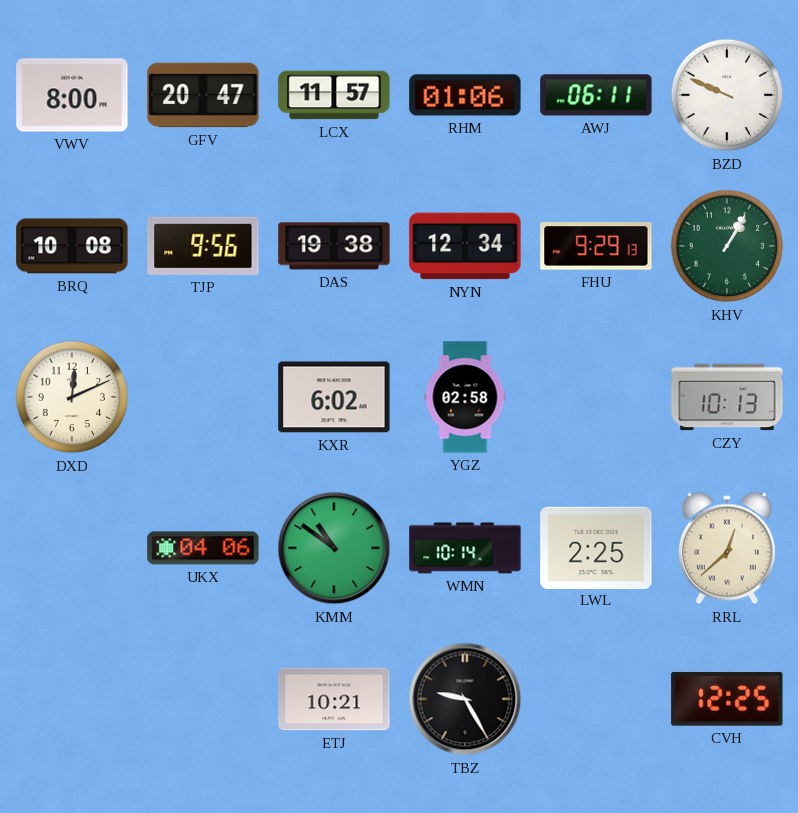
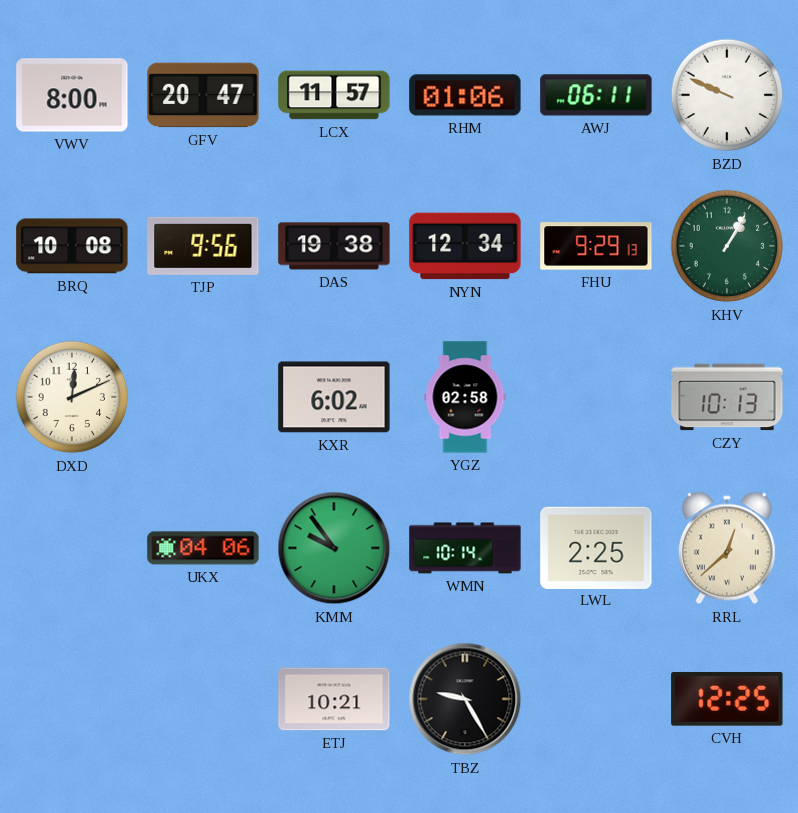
KMM: 10:51 -> 9:54 (334, 548)
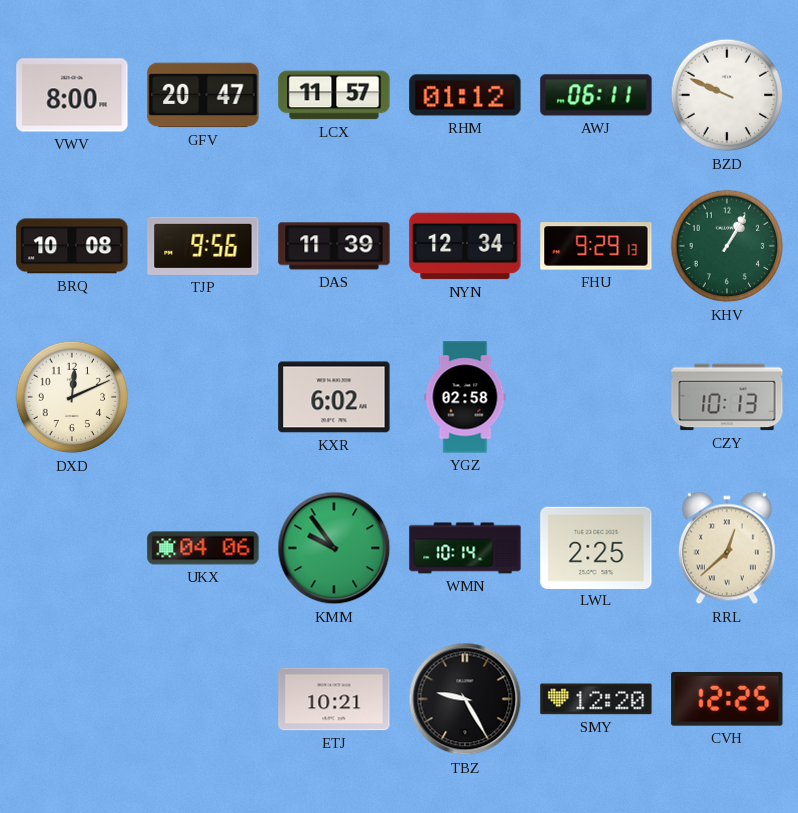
RHM: 01:06 -> 01:12 (465, 95)
DAS: 19:38 -> 11:39 (334, 246)
SMY: none -> 12:20 (596, 699)
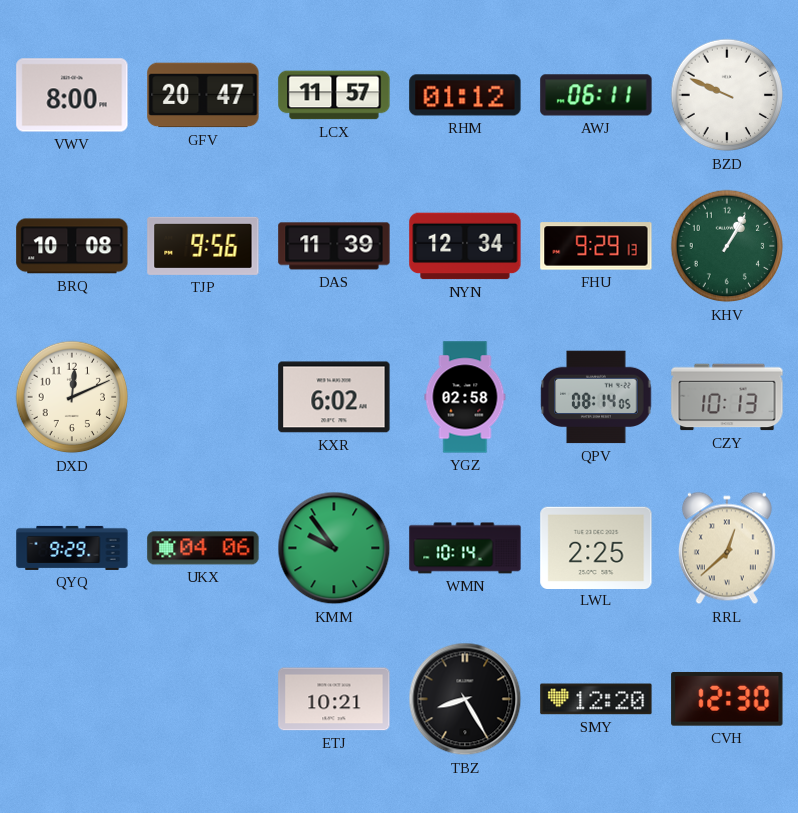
QPV: none -> 08:14 (596, 397)
QYQ: none -> 9:29 (72, 548)
TBZ: 9:25 -> 8:25 (465, 699)
CVH: 12:25 -> 12:30 (727, 699)
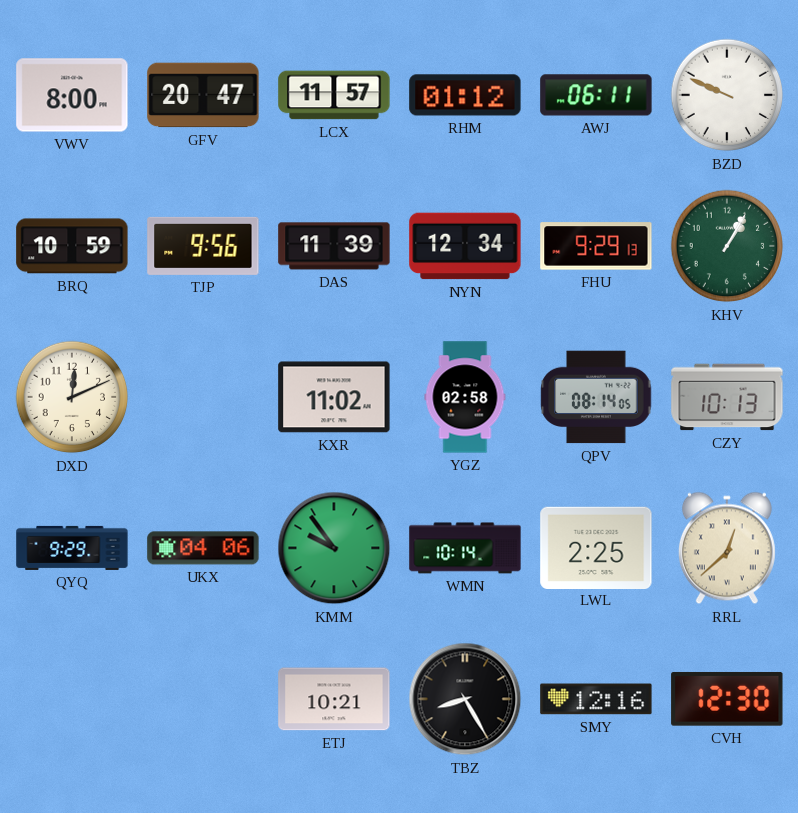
BRQ: 10:08 -> 10:59 (72, 246)
KXR: 6:02 -> 11:02 (334, 397)
SMY: 12:20 -> 12:16 (596, 699)
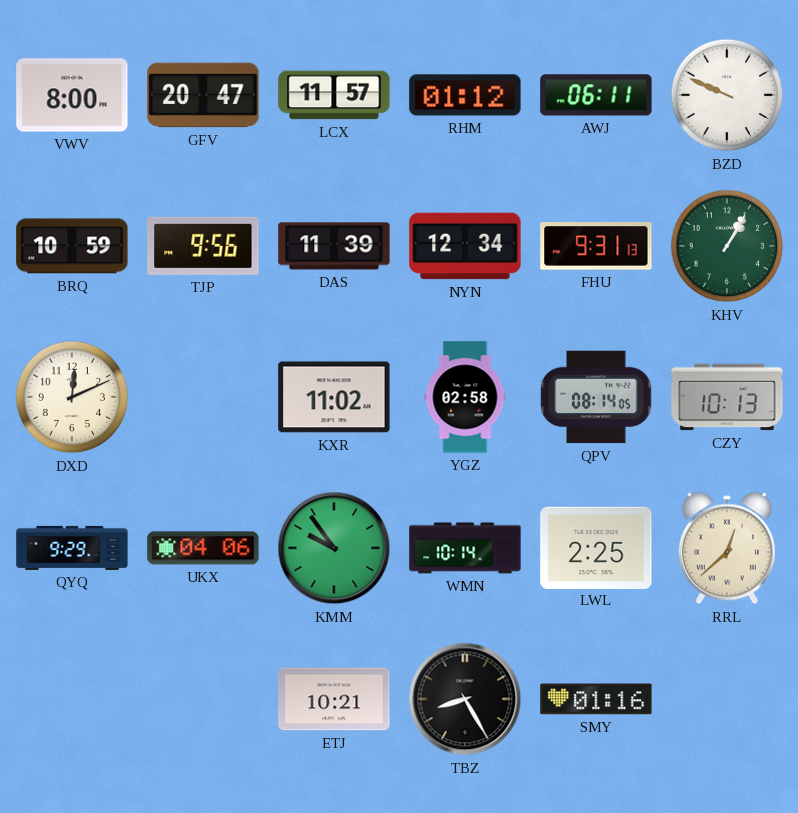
FHU: 9:29 -> 9:31 (596, 246)
SMY: 12:16 -> 01:16 (596, 699)
CVH: 12:30 -> none (727, 699)
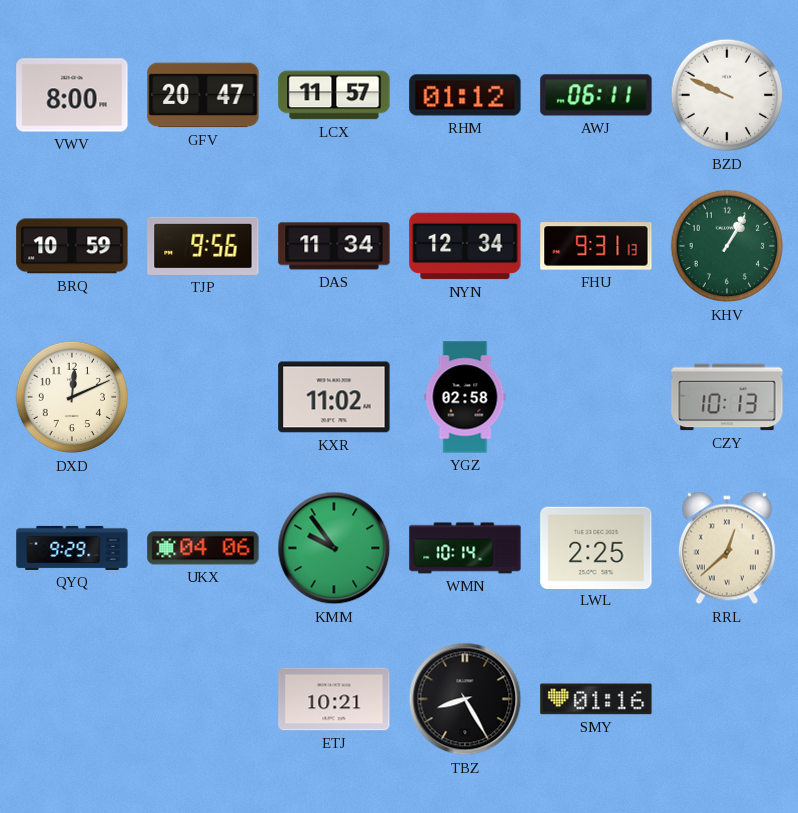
DAS: 11:39 -> 11:34 (334, 246)
QPV: 08:14 -> none (596, 397)
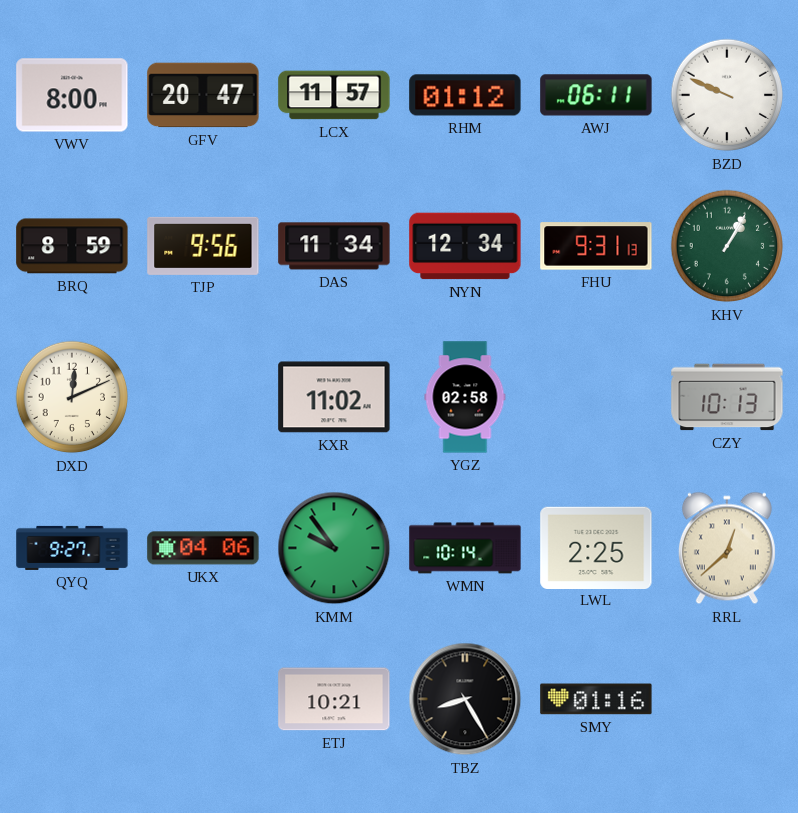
BRQ: 10:59 -> 8:59 (72, 246)
QYQ: 9:29 -> 9:27 (72, 548)
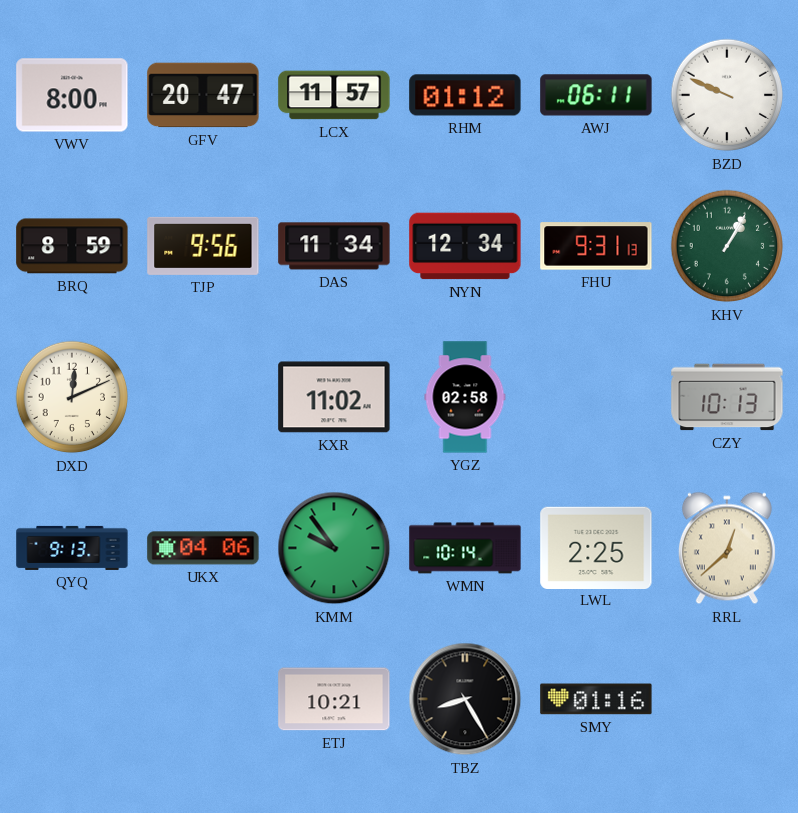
QYQ: 9:27 -> 9:13 (72, 548)
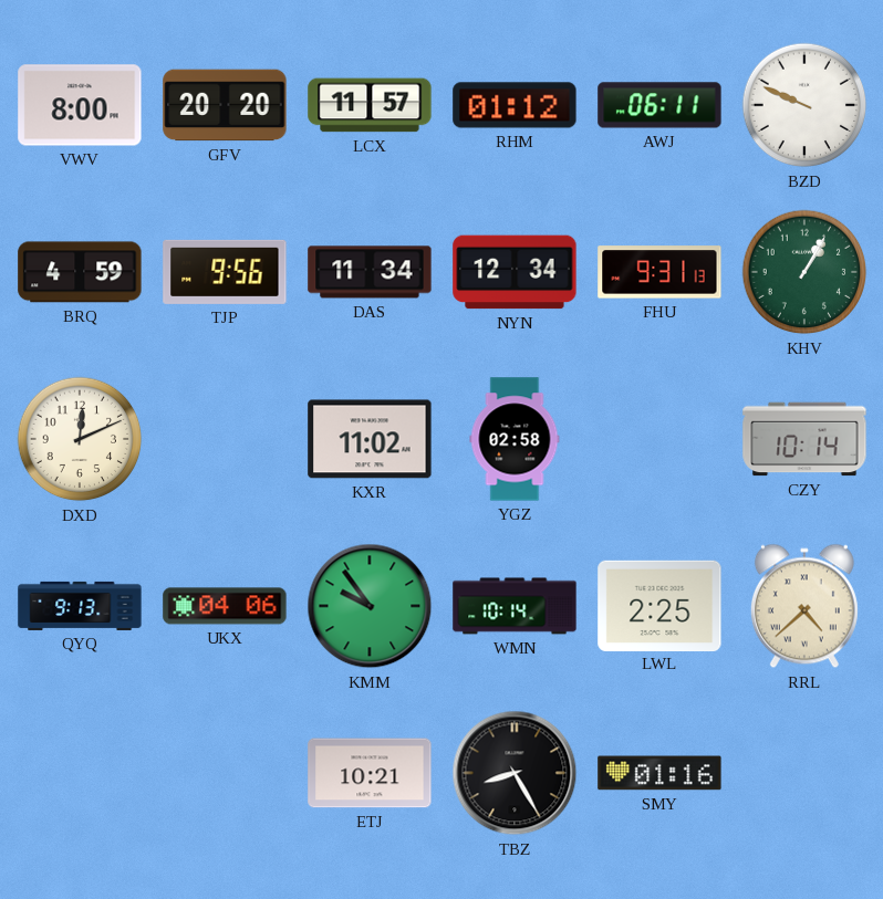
GFV: 20:47 -> 20:20 (225, 105)
BRQ: 8:59 -> 4:59 (80, 272)
CZY: 10:13 -> 10:14 (804, 439)
RRL: 12:38 -> 4:38 (804, 606)
